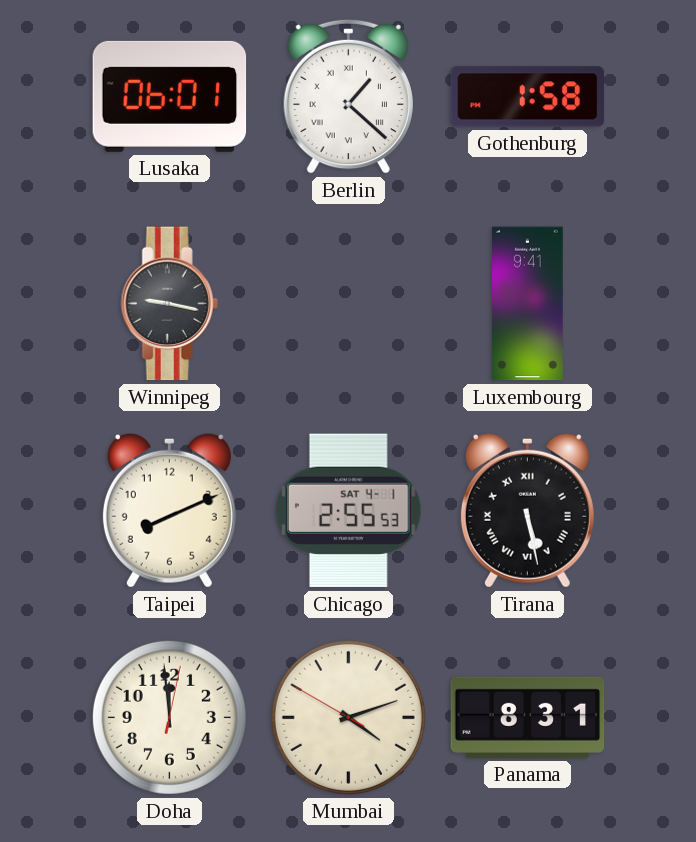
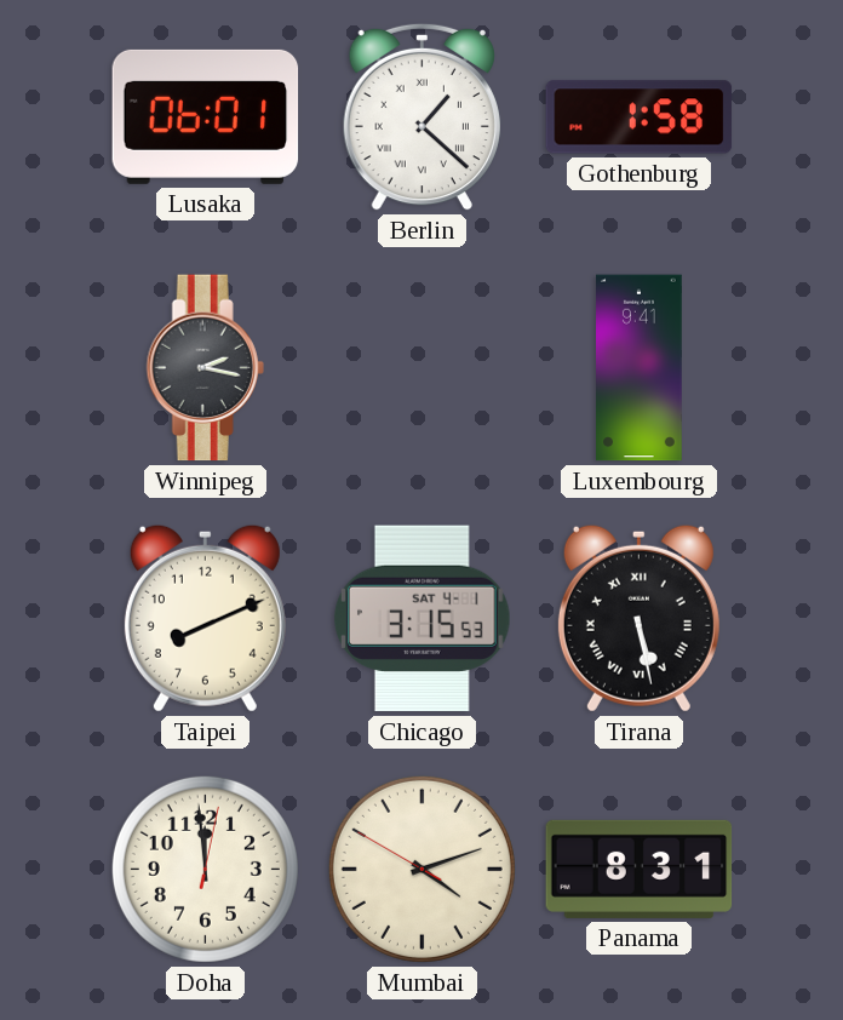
Winnipeg: 9:17 -> 2:17 (205, 368)
Chicago: 2:55 -> 3:15 (421, 619)
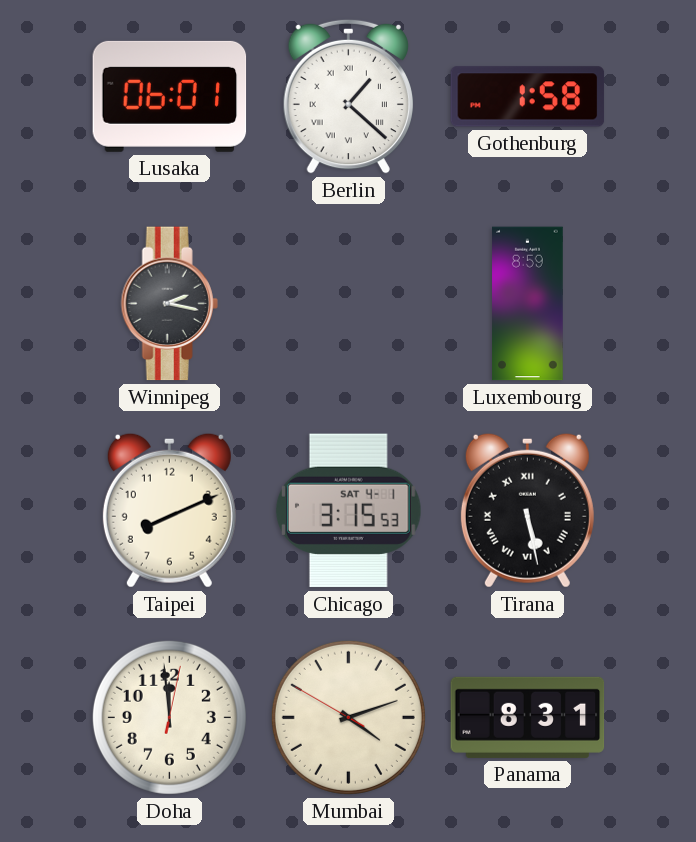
Luxembourg: 9:41 -> 8:59 (528, 304)
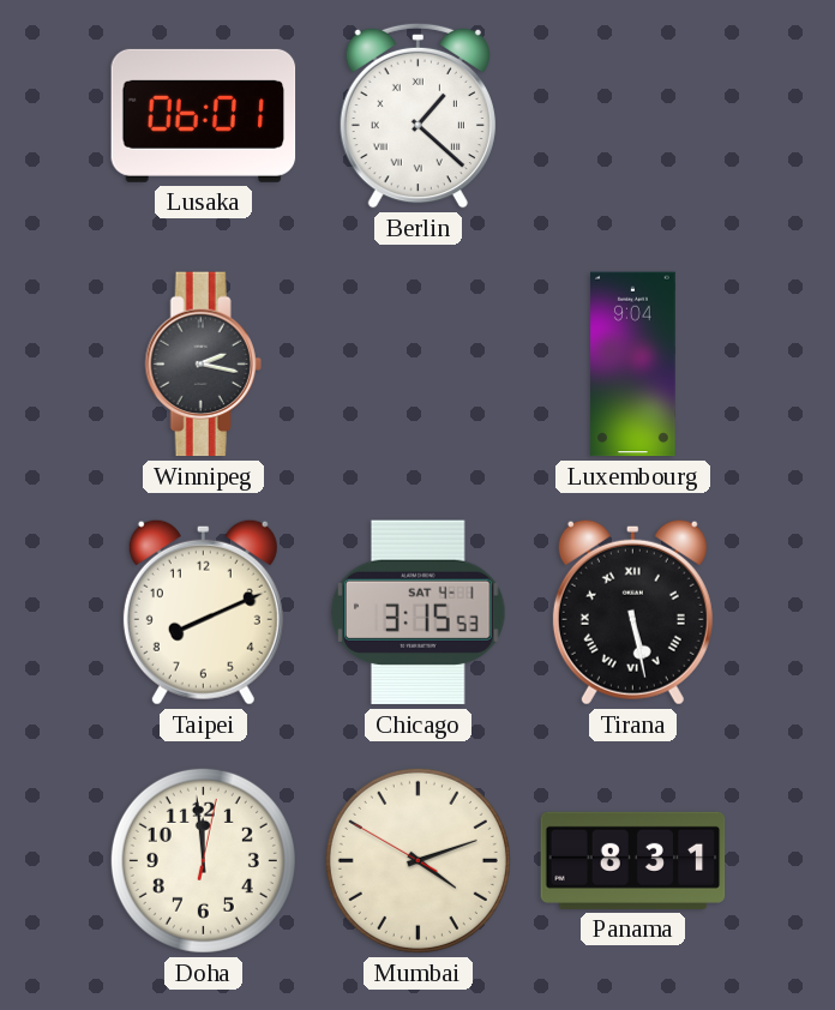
Gothenburg: 1:58 -> none (528, 97)
Luxembourg: 8:59 -> 9:04 (633, 365)
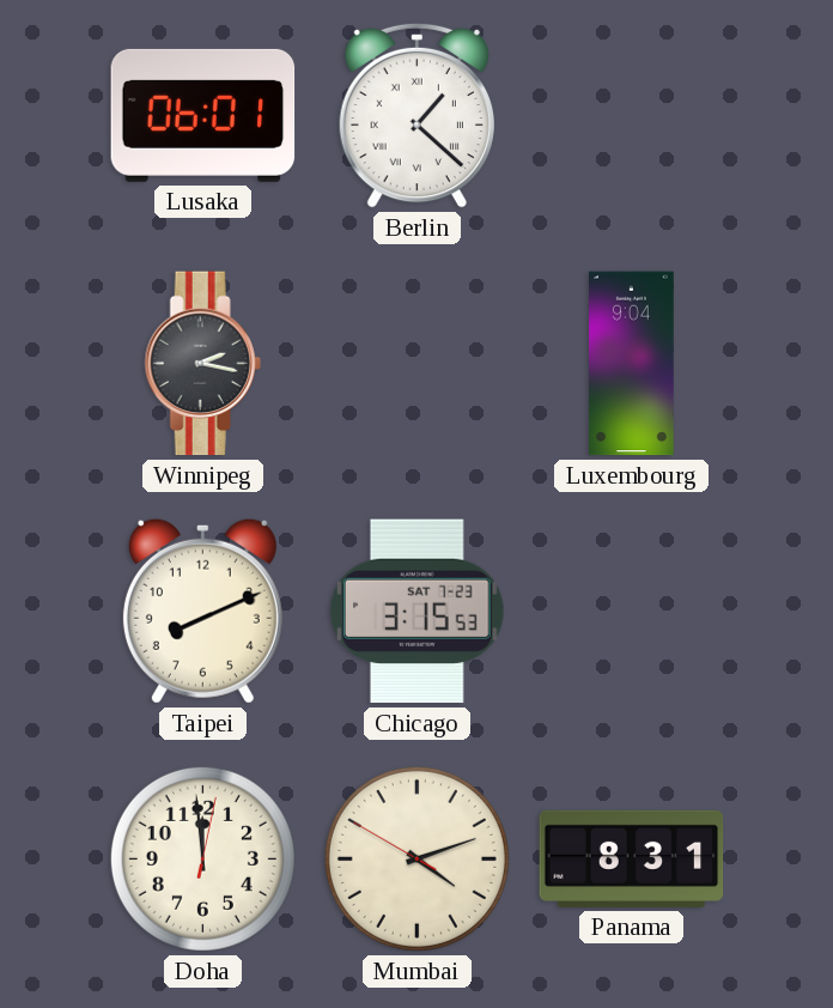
Chicago date: SAT 4-1 -> SAT 7-23 (416, 612)
Tirana: 5:28 -> none (632, 612)
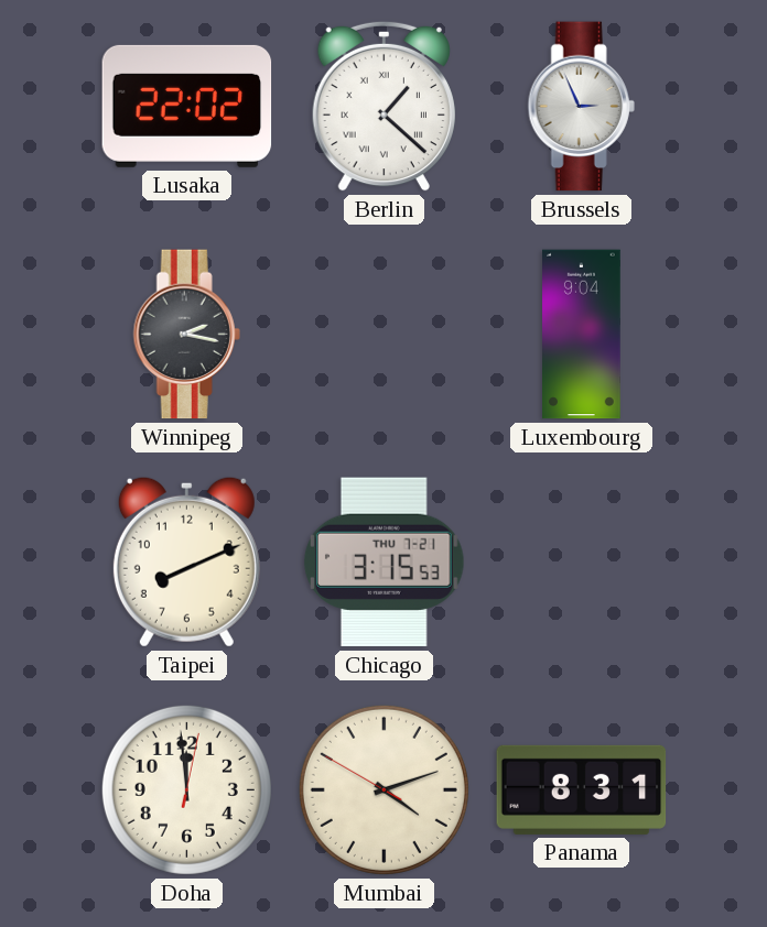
Lusaka: 06:01 -> 22:02 (187, 106)
Brussels: none -> 2:56 (581, 107)
Chicago date: SAT 7-23 -> THU 7-21 (383, 563)
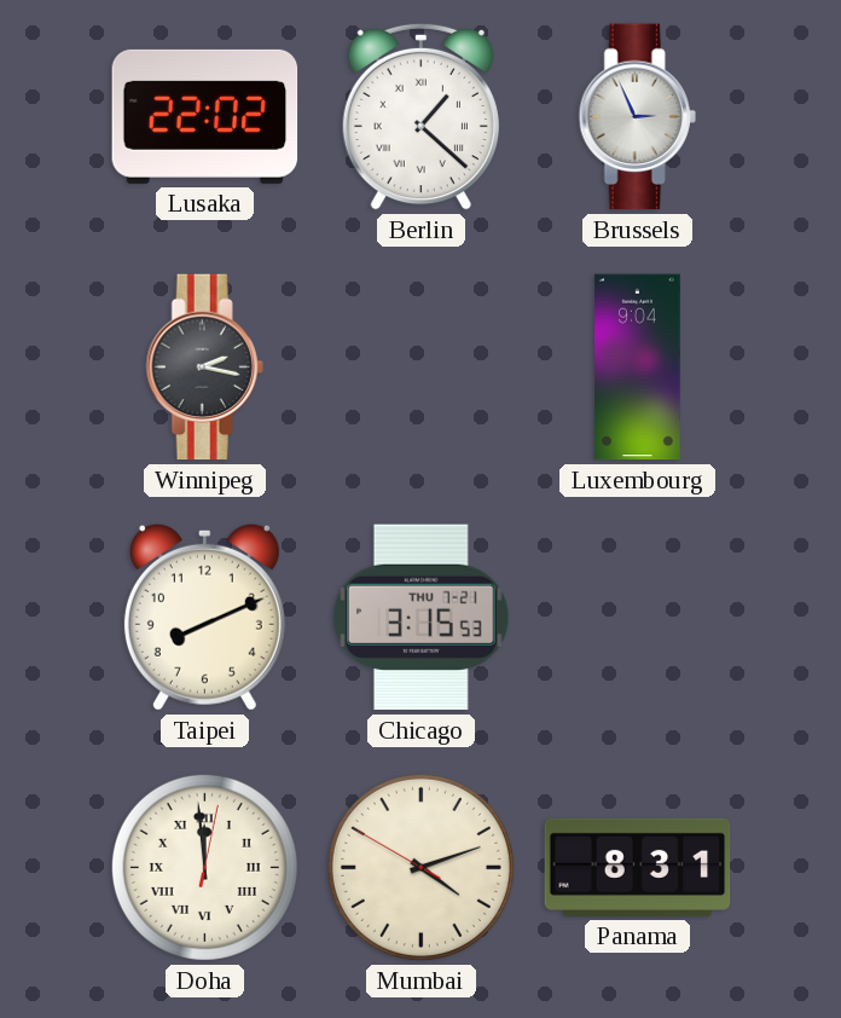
Doha numerals: Arabic -> Roman (204, 867)
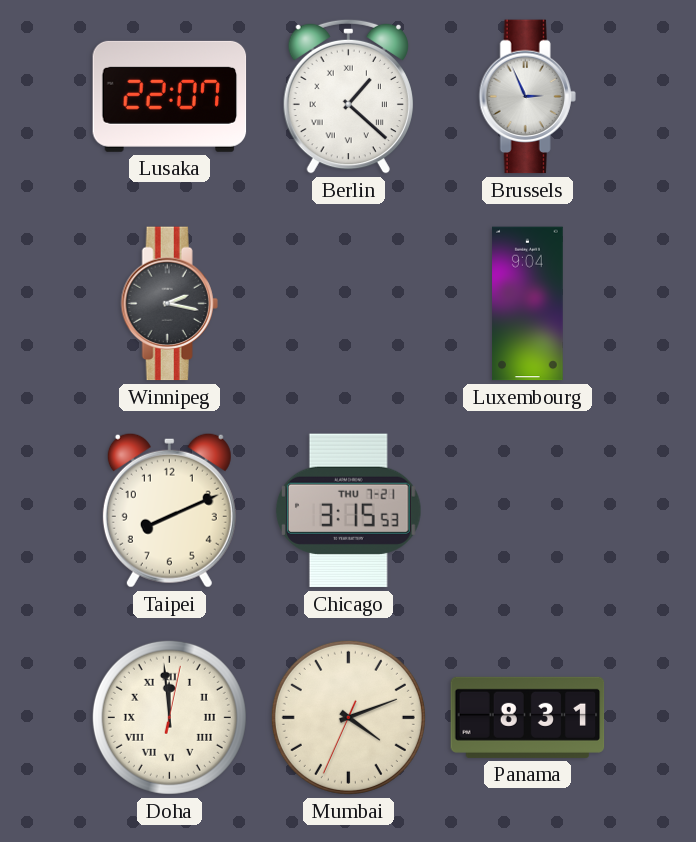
Lusaka: 22:02 -> 22:07 (170, 96)
Mumbai: 4:11:50 -> 4:11:34 (348, 717)
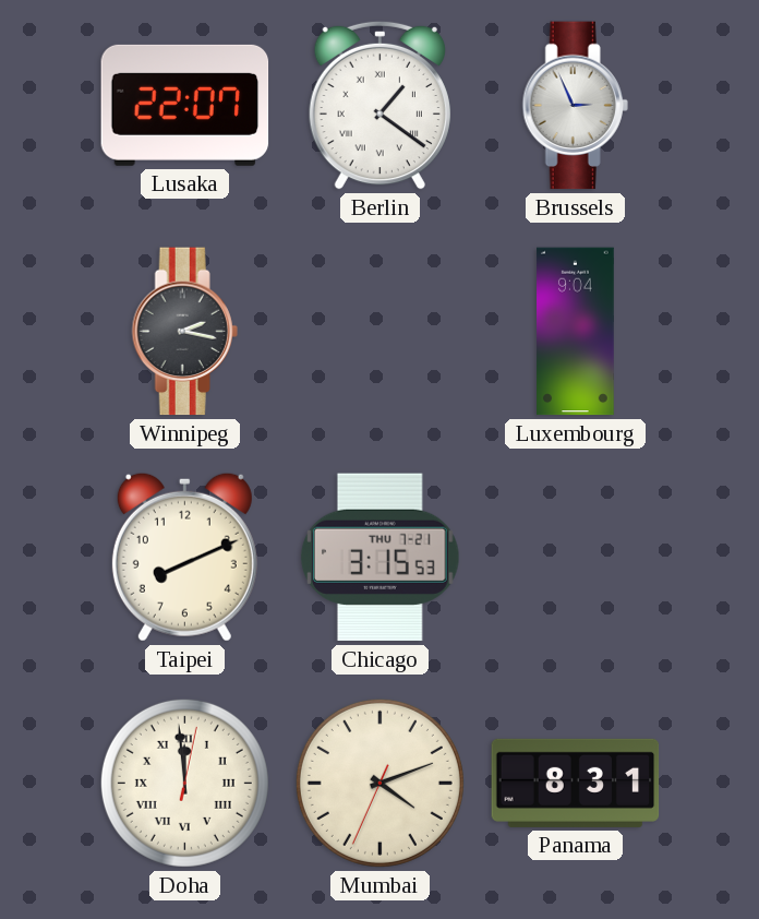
Berlin: 1:22 -> 1:21 (379, 105)
